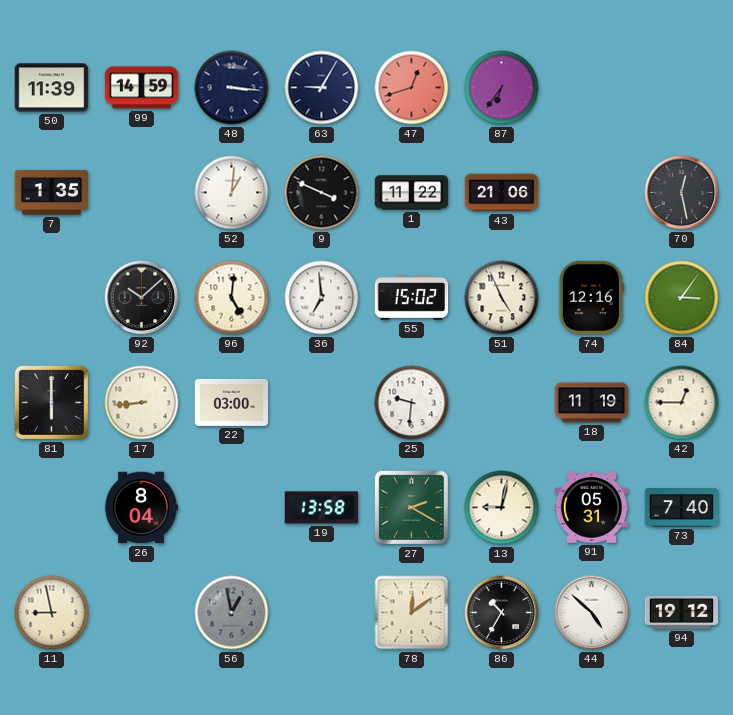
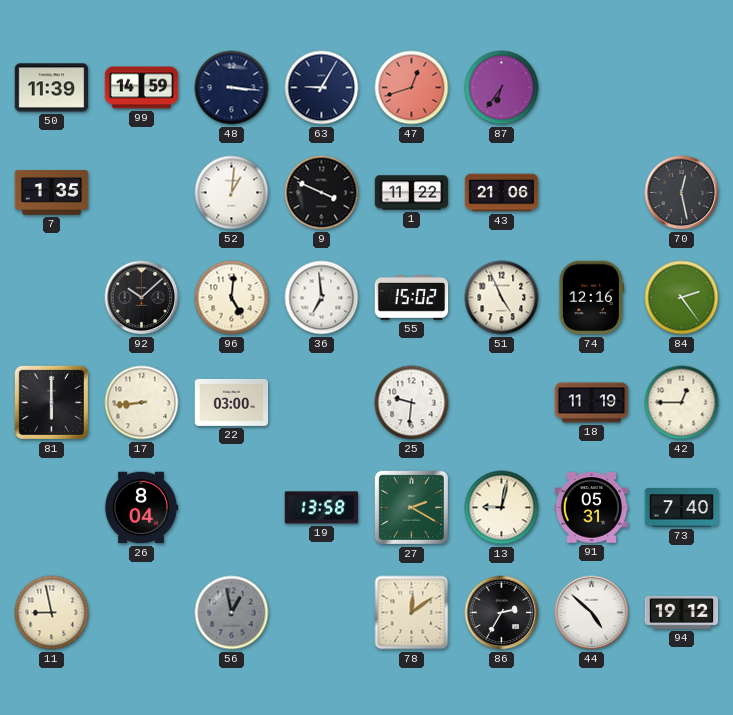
84: 3:06 -> 2:24 (682, 298)
86: 10:35 -> 2:35 (502, 613)
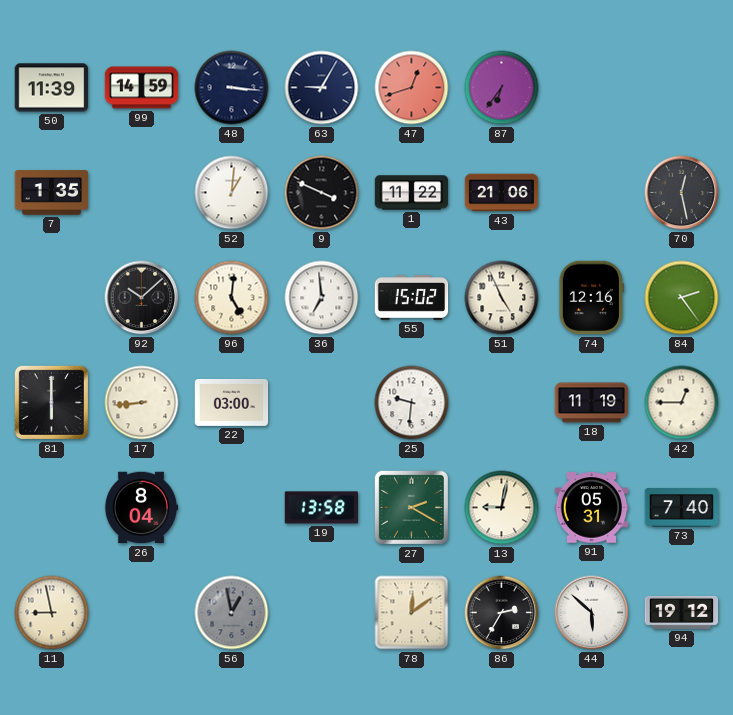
44: 4:52 -> 5:52 (592, 613)
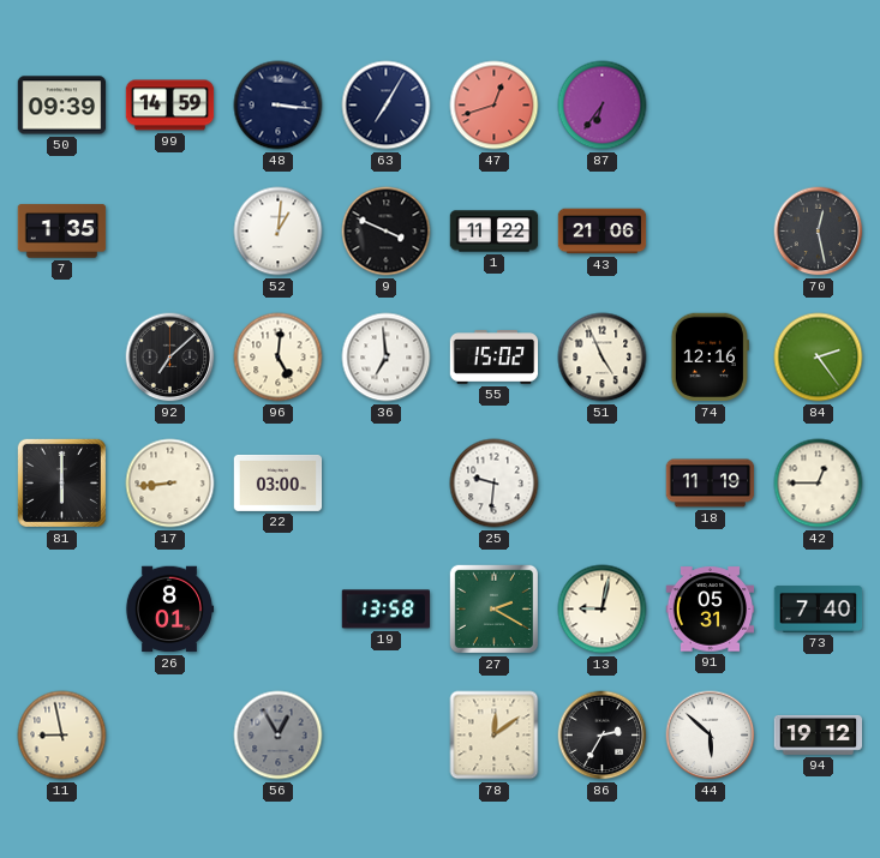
50: 11:39 -> 09:39 (62, 106)
63: 9:05 -> 7:05 (387, 106)
92: 10:08 -> 7:08 (170, 358)
26: 8:04 -> 8:01 (169, 610)
56: 12:58 -> 12:55 (279, 736)
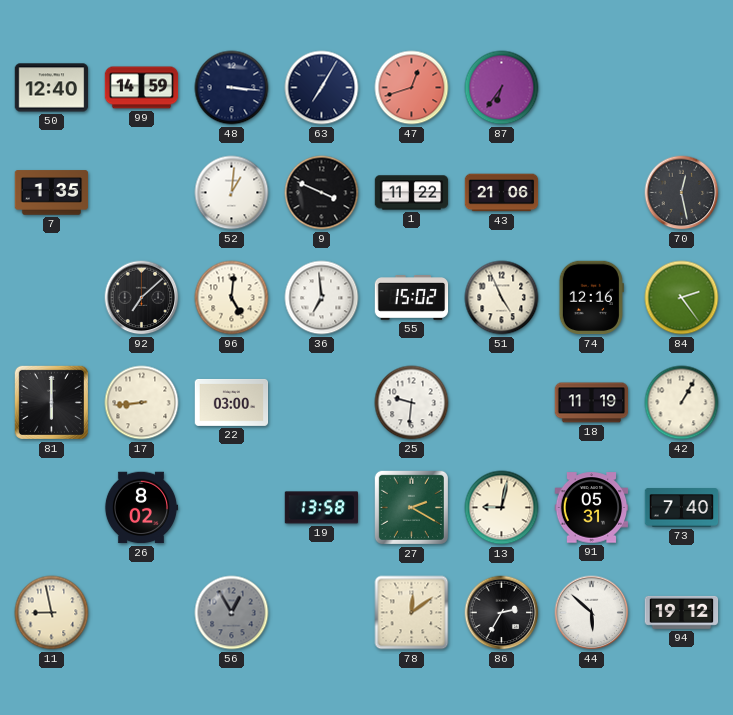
50: 09:39 -> 12:40 (52, 88)
42: 12:45 -> 1:05 (682, 403)
26: 8:01 -> 8:02 (141, 508)
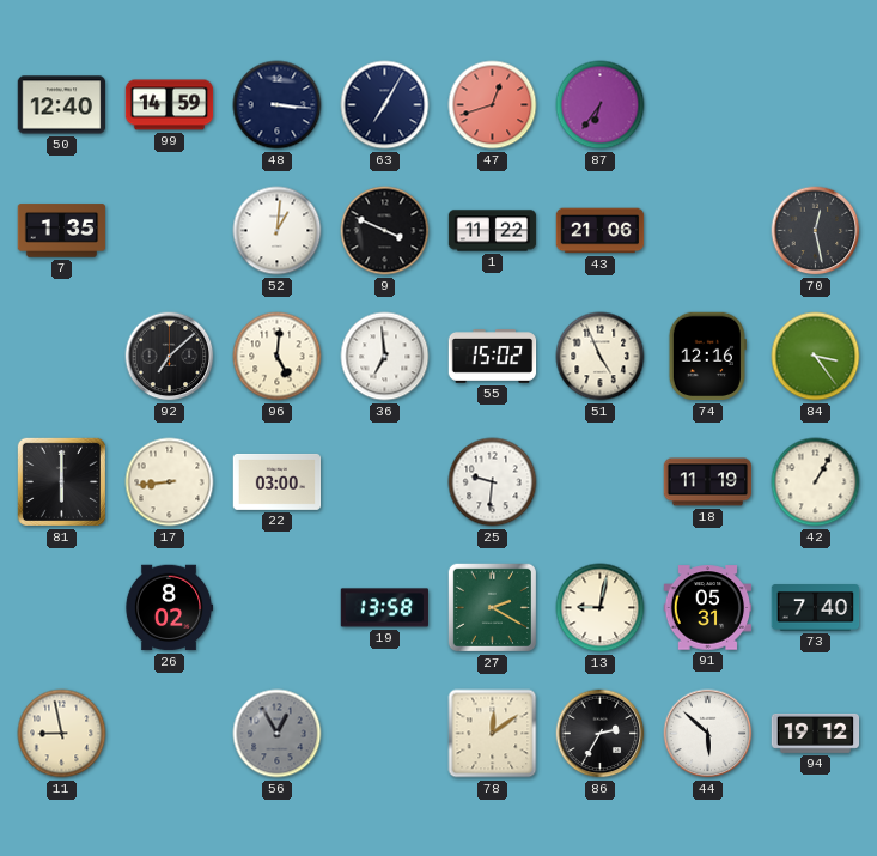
84: 2:24 -> 3:24 (816, 357)
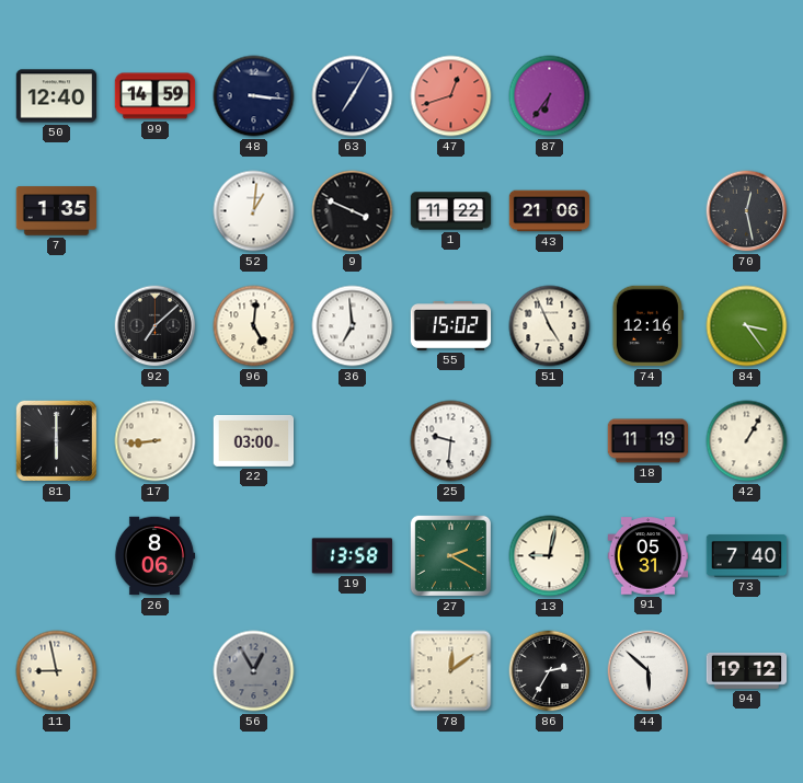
26: 8:02 -> 8:06 (154, 556)
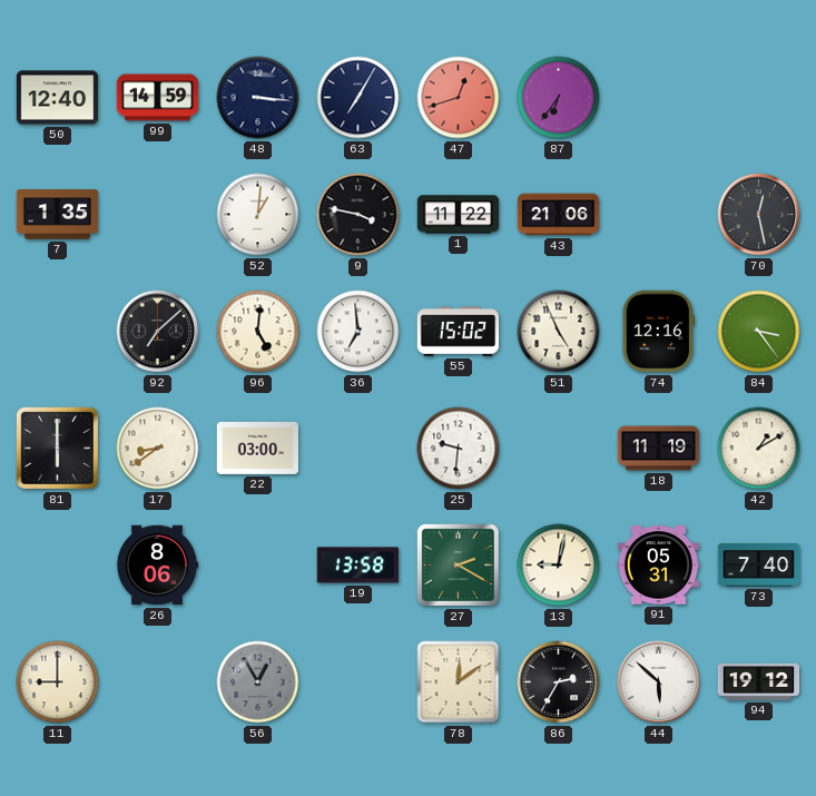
9: 3:49 -> 3:47 (358, 215)
17: 8:44 -> 8:39 (158, 449)
42: 1:05 -> 1:10 (759, 449)
11: 8:58 -> 9:00 (58, 682)
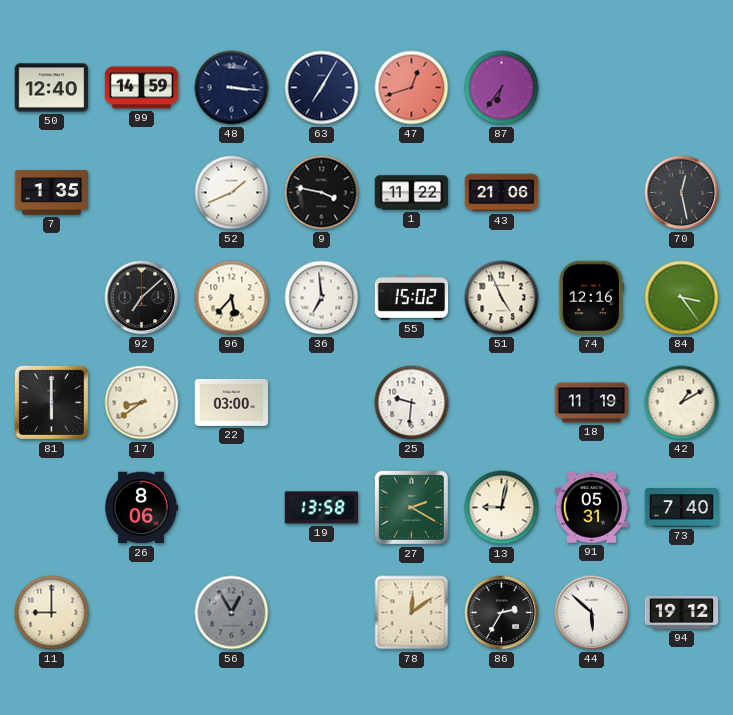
52: 1:01 -> 1:41 (232, 193)
96: 5:01 -> 5:37 (232, 298)
